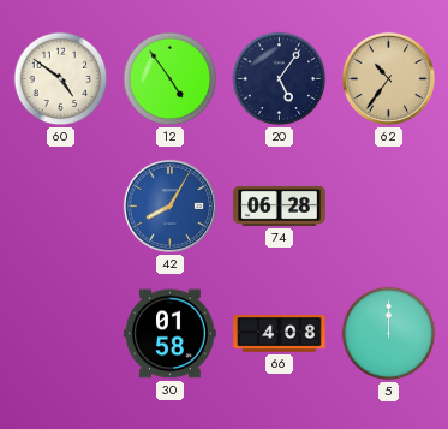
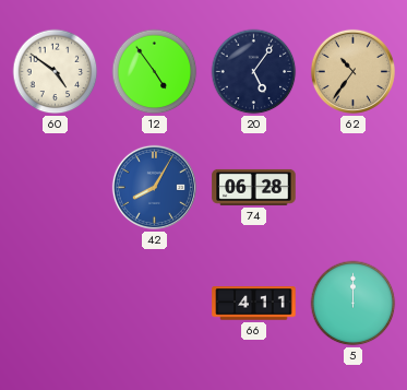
30: 01:58 -> none (171, 334)
66: 4:08 -> 4:11 (254, 304)
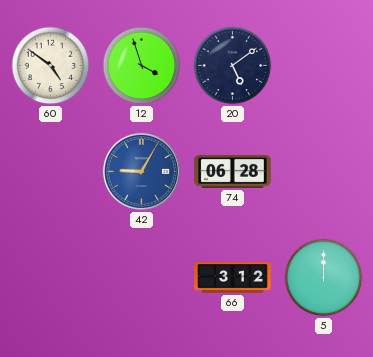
12: 4:54 -> 3:57 (142, 66)
20: 5:06 -> 5:09 (233, 66)
62: 10:36 -> none (352, 71)
42: 8:05 -> 9:05 (141, 171)
66: 4:11 -> 3:12 (233, 278)
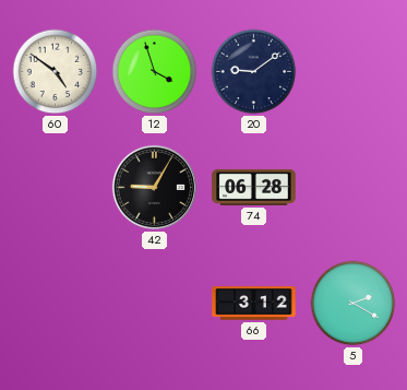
20: 5:09 -> 9:09 (254, 72)
42 dial: blue -> black (154, 187)
5: 12:00 -> 2:20 (354, 304)
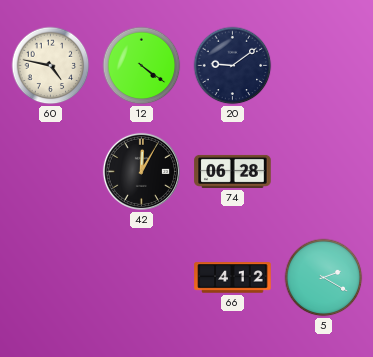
60: 4:51 -> 4:47 (51, 66)
12: 3:57 -> 4:21 (142, 66)
42: 9:05 -> 12:05 (141, 171)
66: 3:12 -> 4:12 (233, 278)
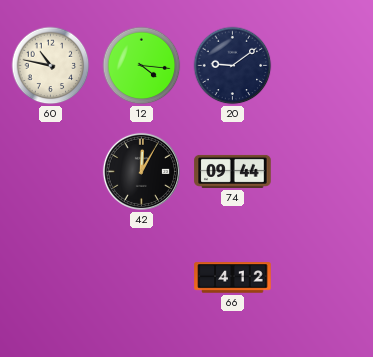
60: 4:47 -> 10:47 (51, 66)
12: 4:21 -> 4:16 (142, 66)
74: 06:28 -> 09:44 (233, 171)
5: 2:20 -> none (324, 278)
